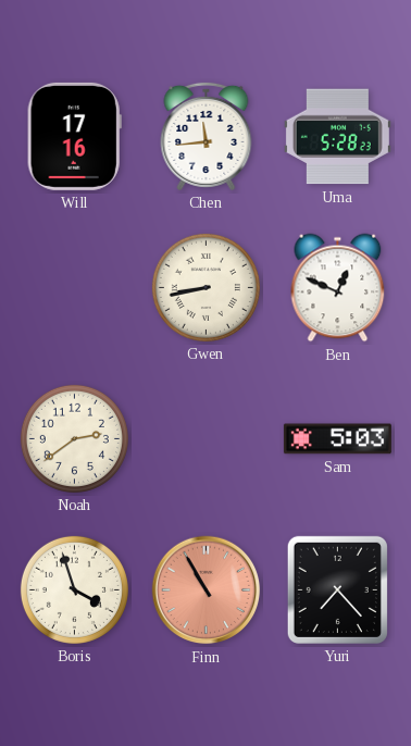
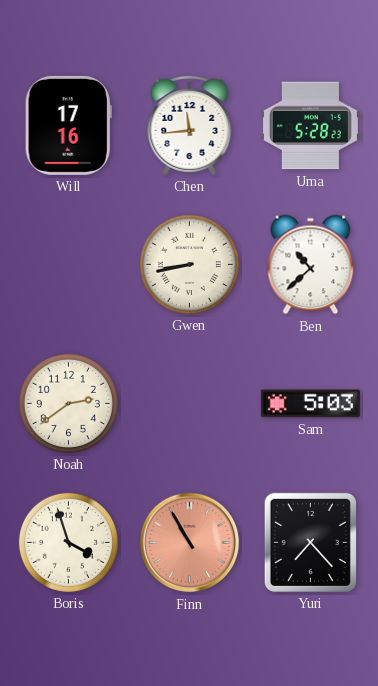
Ben: 12:49 -> 10:38 (311, 265)
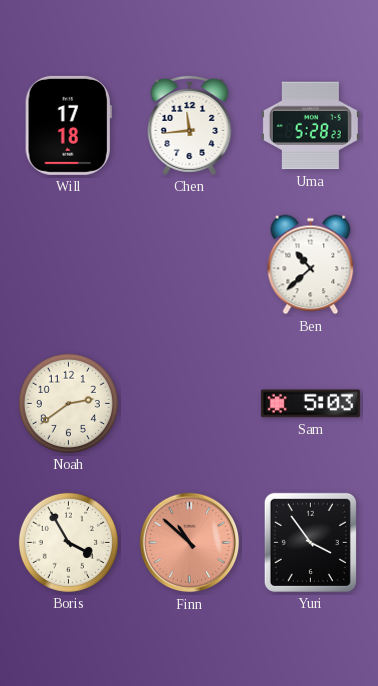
Will: 17:16 -> 17:18 (68, 125)
Gwen: 8:43 -> none (189, 264)
Boris: 3:57 -> 3:55 (68, 542)
Finn: 10:55 -> 10:52 (190, 543)
Yuri: 7:23 -> 3:54 (310, 542)
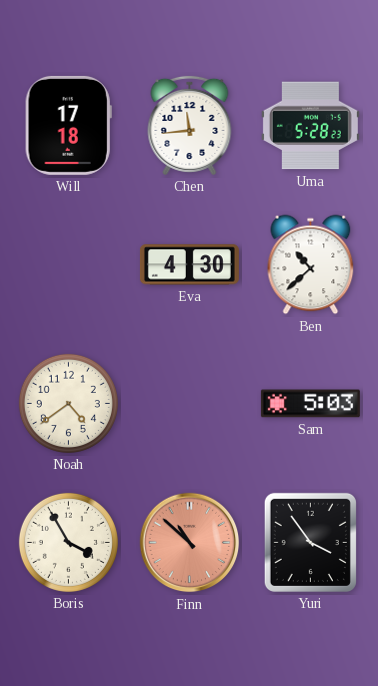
Eva: none -> 4:30 (189, 265)
Noah: 2:39 -> 4:39 (68, 403)
